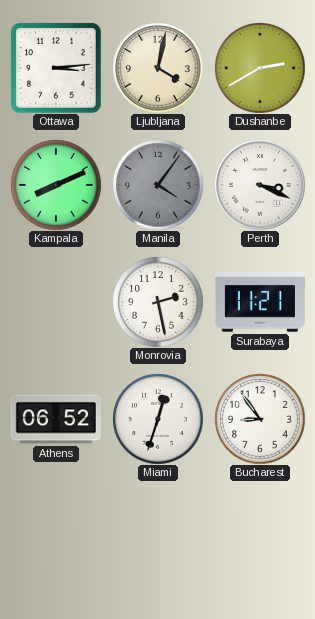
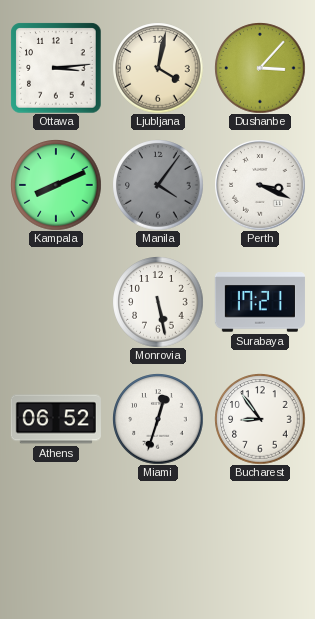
Dushanbe: 2:40 -> 3:07 (260, 68)
Monrovia: 2:28 -> 5:28 (158, 302)
Surabaya: 11:21 -> 17:21 (260, 302)
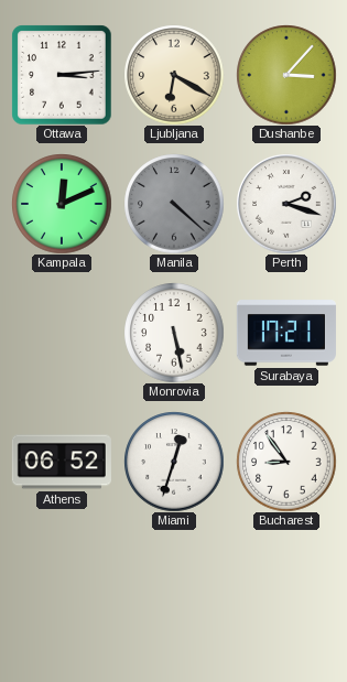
Ljubljana: 4:02 -> 6:20 (174, 75)
Kampala: 8:11 -> 12:11 (62, 204)
Manila: 4:06 -> 4:22 (174, 204)
Perth: 3:19 -> 2:18 (286, 204)
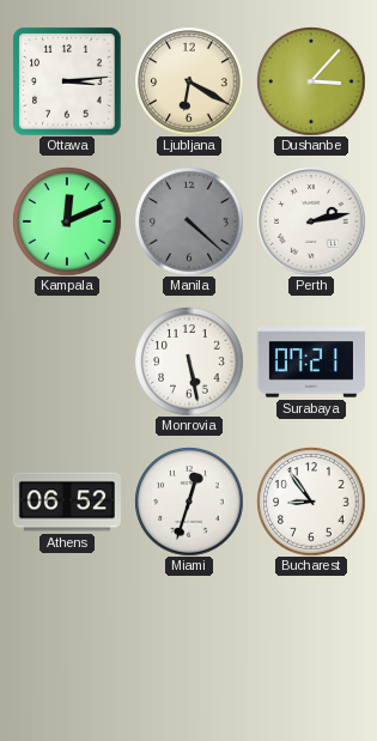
Perth: 2:18 -> 2:13 (311, 221)
Surabaya: 17:21 -> 07:21 (311, 362)
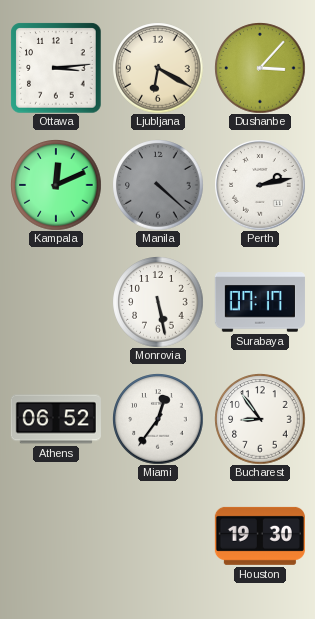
Surabaya: 07:21 -> 07:17 (260, 302)
Miami: 12:33 -> 12:36 (158, 419)
Houston: none -> 19:30 (260, 536)
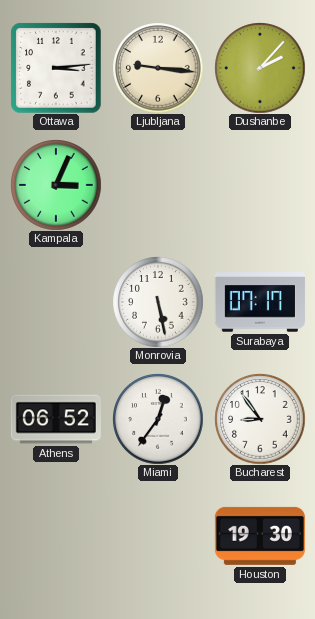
Ljubljana: 6:20 -> 9:16 (158, 68)
Dushanbe: 3:07 -> 2:07 (260, 68)
Kampala: 12:11 -> 3:04 (56, 185)
Manila: 4:22 -> none (158, 185)
Perth: 2:13 -> none (260, 185)
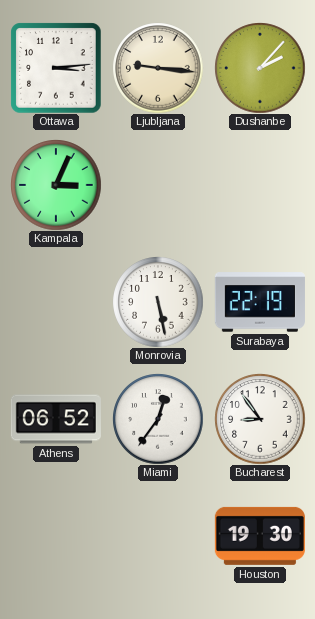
Surabaya: 07:17 -> 22:19 (260, 302)
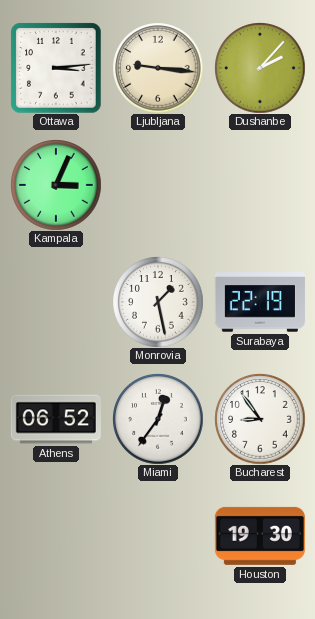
Monrovia: 5:28 -> 1:28 (158, 302)
